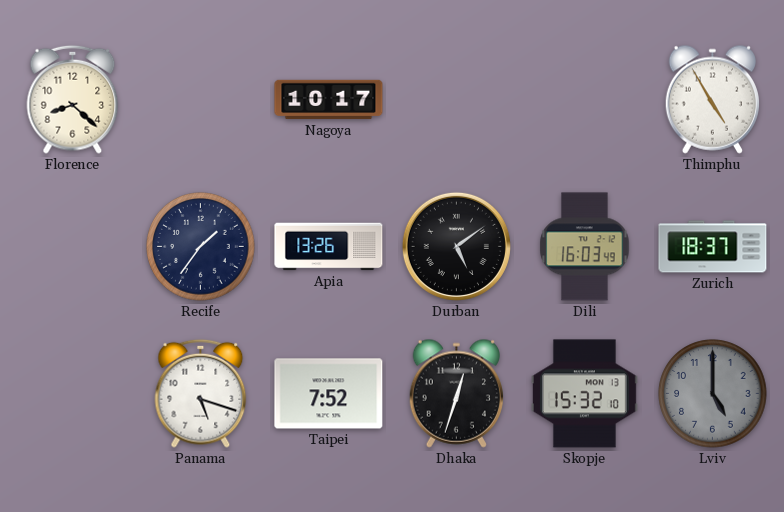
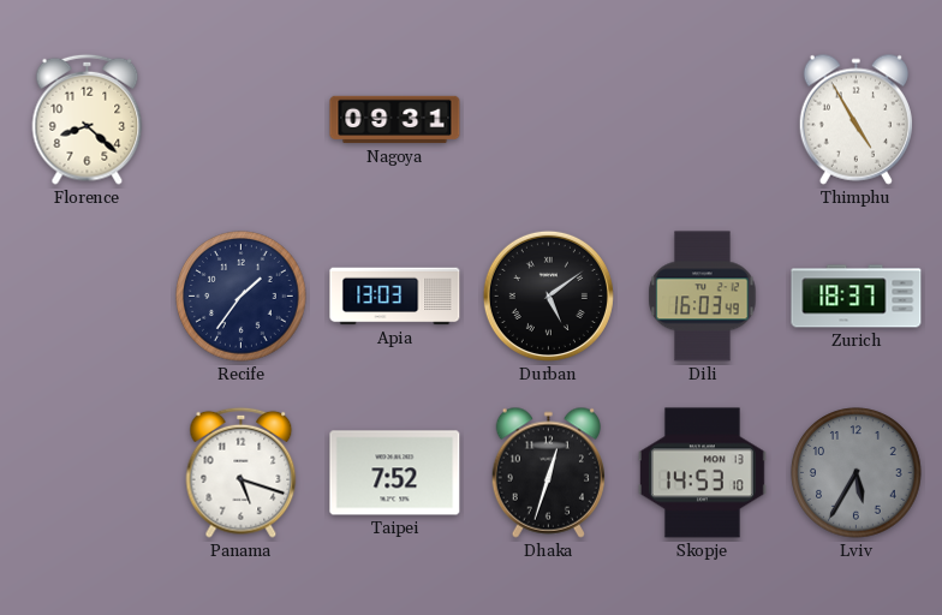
Nagoya: 10:17 -> 09:31 (395, 120)
Apia: 13:26 -> 13:03 (395, 297)
Skopje: 15:32 -> 14:53 (702, 473)
Lviv: 5:00 -> 5:35 (857, 473)
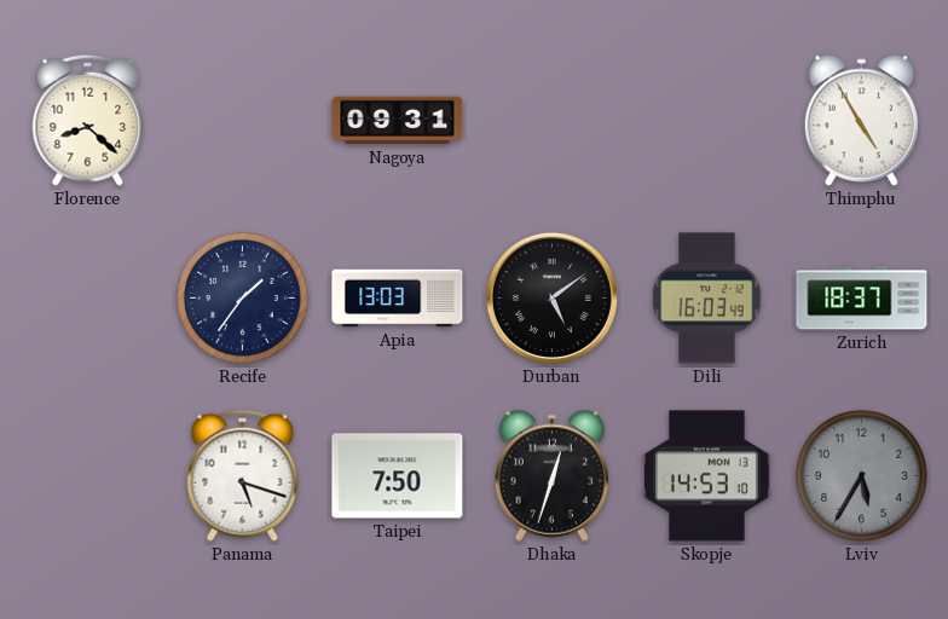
Taipei: 7:52 -> 7:50 (398, 476)
